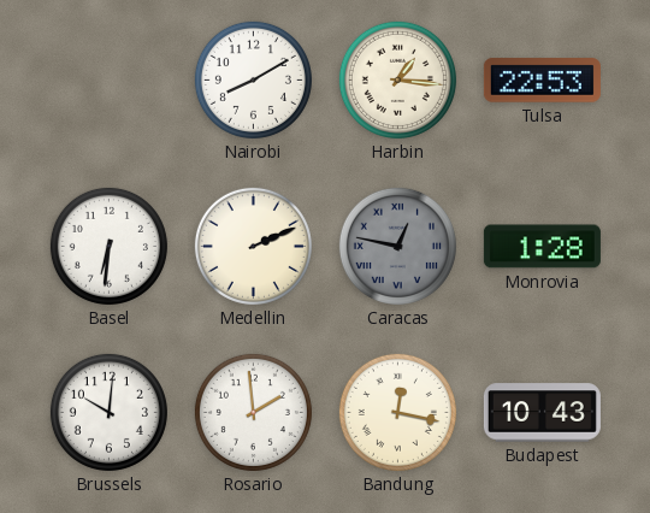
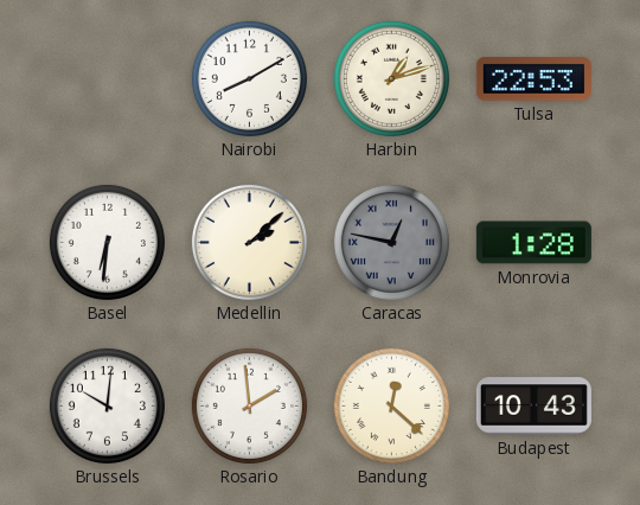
Harbin: 1:16 -> 1:12 (391, 78)
Medellin: 2:11 -> 2:08 (249, 242)
Bandung: 12:17 -> 12:22 (391, 405)
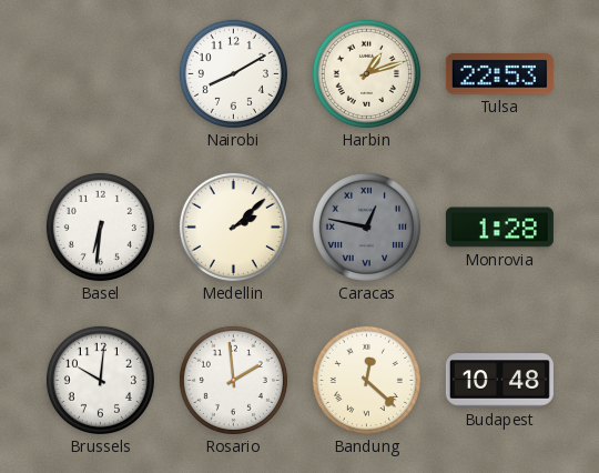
Budapest: 10:43 -> 10:48 (499, 381)
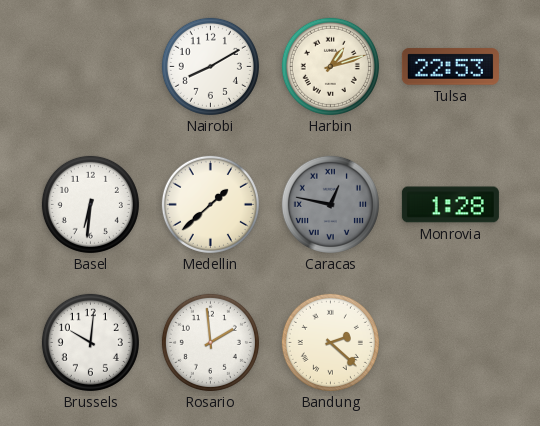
Medellin: 2:08 -> 1:38 (210, 204)
Bandung: 12:22 -> 2:22 (330, 342)
Budapest: 10:48 -> none (499, 381)
